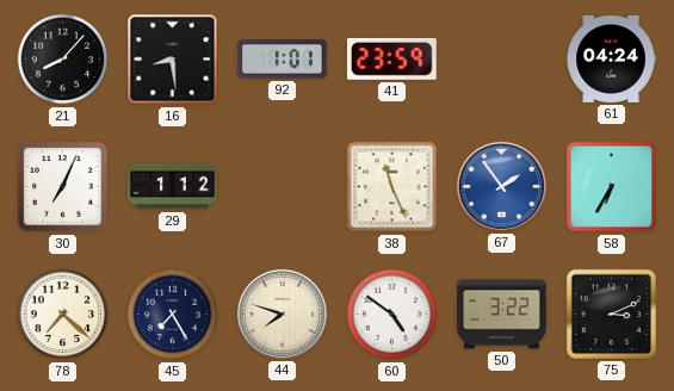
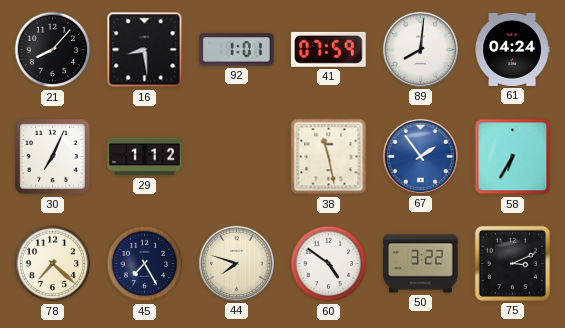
41: 23:59 -> 07:59 (328, 49)
89: none -> 8:01 (420, 49)
38: 11:26 -> 11:28 (329, 157)
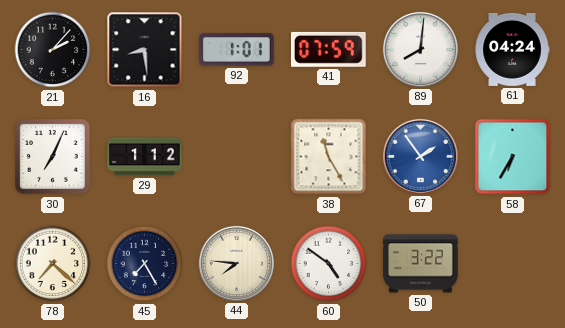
21: 8:07 -> 2:07 (53, 50)
38: 11:28 -> 11:25 (329, 157)
44: 7:48 -> 7:46 (236, 263)
75: 3:11 -> none (512, 263)
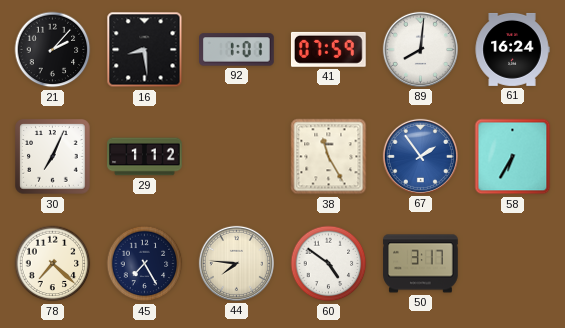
61: 04:24 -> 16:24 (512, 49)
50: 3:22 -> 3:17 (421, 264)
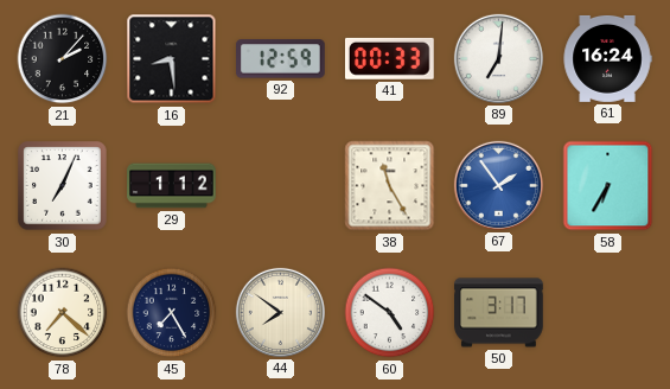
92: 1:01 -> 12:59 (281, 59)
41: 07:59 -> 00:33 (389, 58)
89: 8:01 -> 7:01 (498, 58)
44: 7:46 -> 7:51 (280, 312)
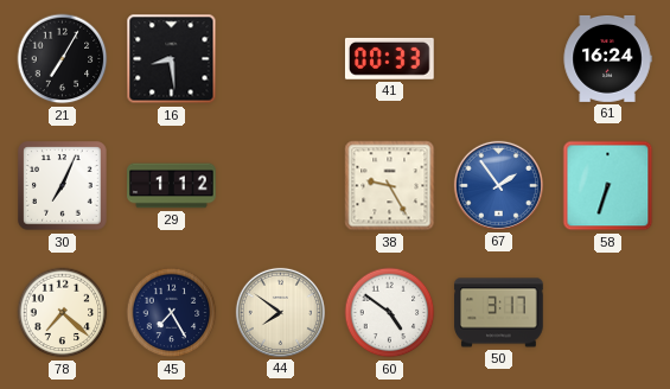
21: 2:07 -> 7:05 (63, 59)
92: 12:59 -> none (281, 59)
89: 7:01 -> none (498, 58)
38: 11:25 -> 9:25 (390, 186)
58: 6:35 -> 6:33 (608, 186)
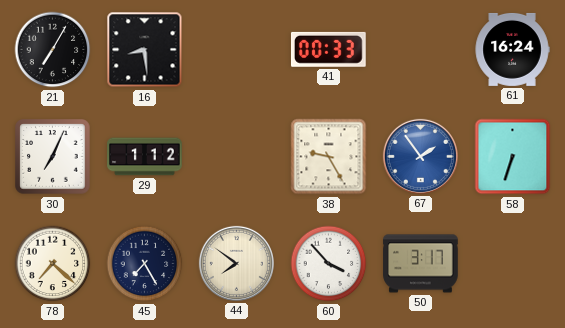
60: 4:51 -> 3:53 (329, 264)
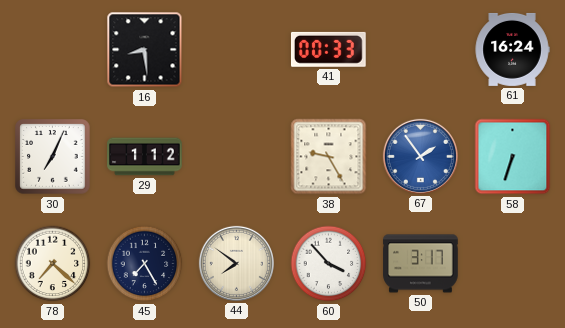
21: 7:05 -> none (53, 50)
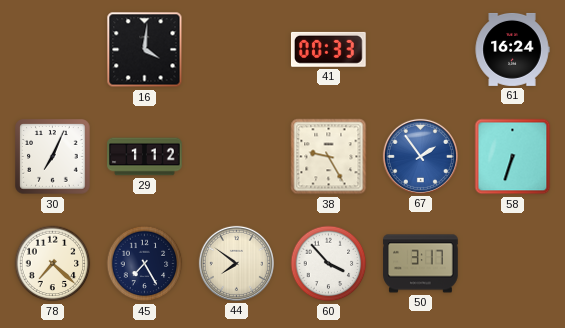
16: 8:29 -> 4:01 (145, 50)
